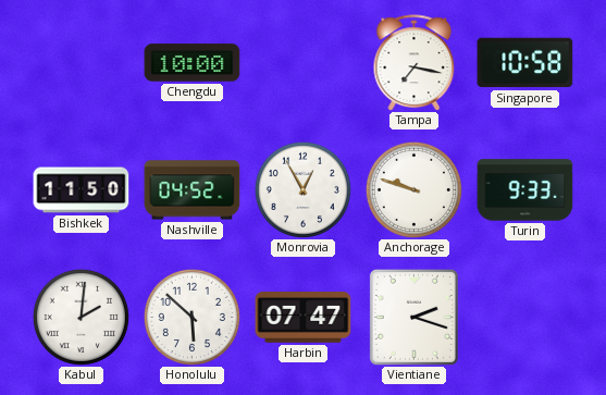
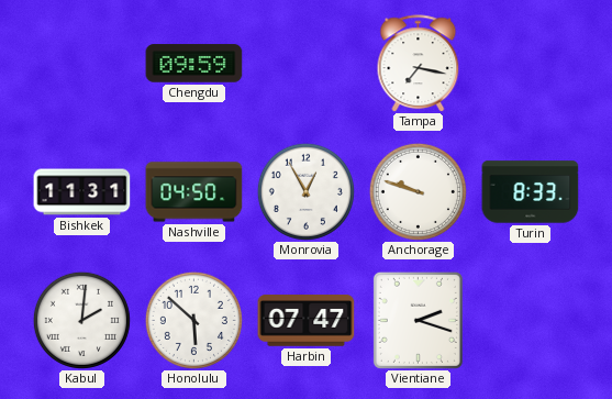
Chengdu: 10:00 -> 09:59 (194, 64)
Singapore: 10:58 -> none (525, 63)
Bishkek: 11:50 -> 11:31 (82, 192)
Nashville: 04:52 -> 04:50 (194, 192)
Turin: 9:33 -> 8:33 (531, 192)
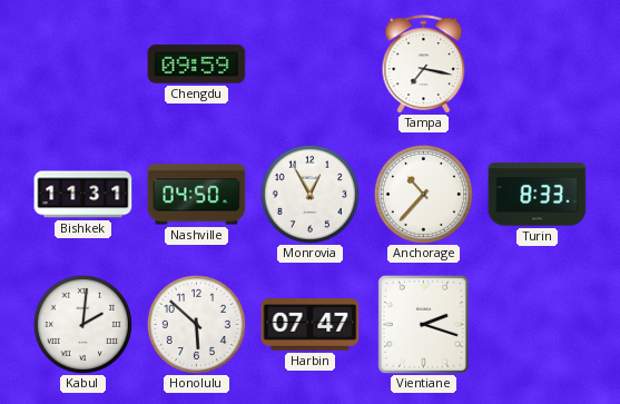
Anchorage: 9:48 -> 10:37 (423, 194)
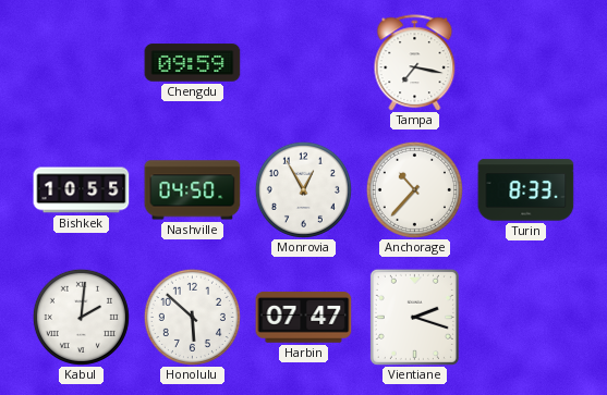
Bishkek: 11:31 -> 10:55 (82, 190)
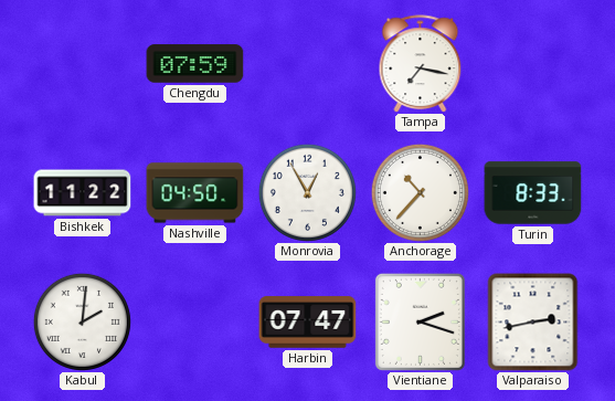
Chengdu: 09:59 -> 07:59 (195, 64)
Bishkek: 10:55 -> 11:22 (83, 193)
Honolulu: 5:52 -> none (192, 317)
Valparaiso: none -> 2:43 (533, 323)
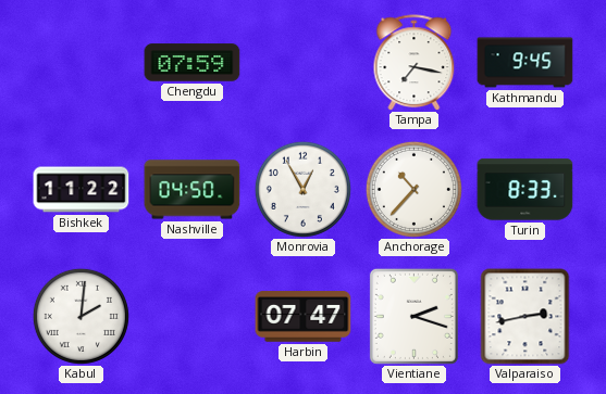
Kathmandu: none -> 9:45 (525, 63)
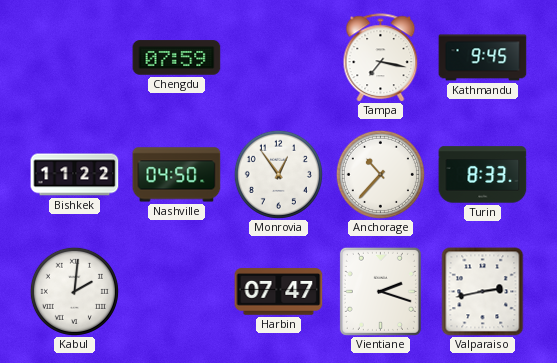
Monrovia: 12:55 -> 12:54 (278, 174)
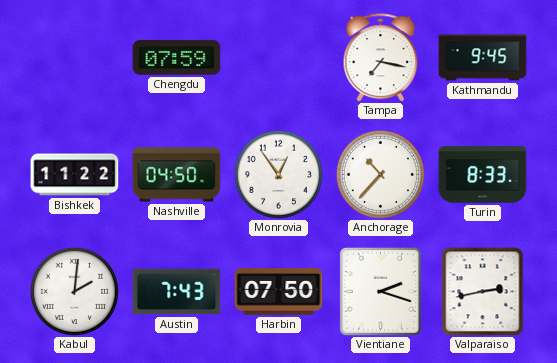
Austin: none -> 7:43 (177, 292)
Harbin: 07:47 -> 07:50 (279, 292)
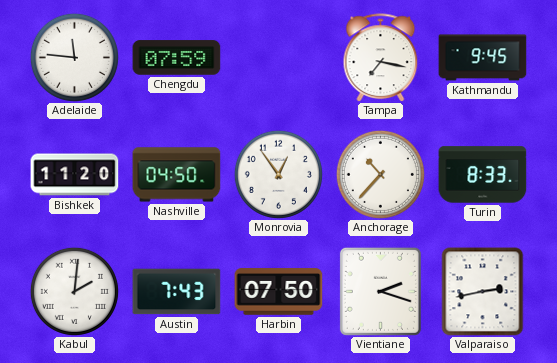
Adelaide: none -> 11:46 (74, 57)
Bishkek: 11:22 -> 11:20 (75, 175)
